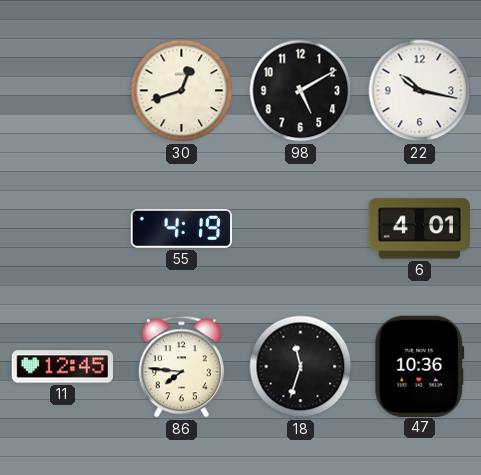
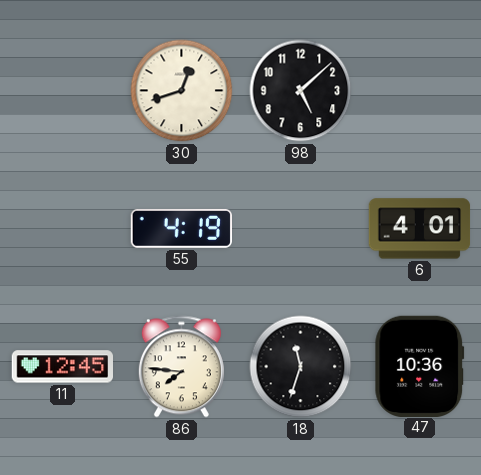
98: 5:10 -> 5:08 (301, 91)
22: 10:17 -> none (420, 91)
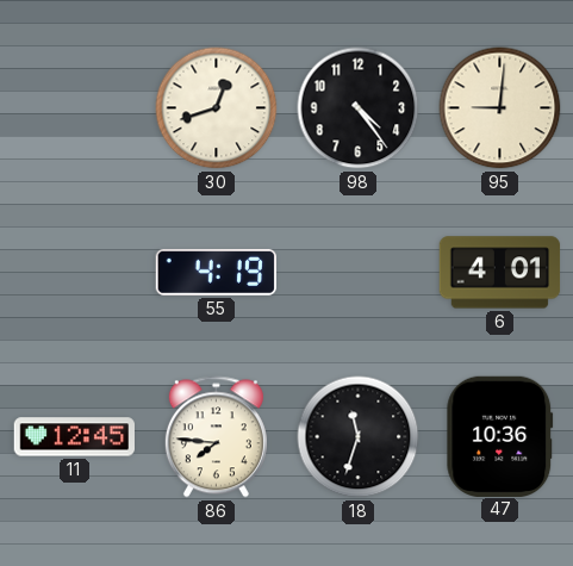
98: 5:08 -> 4:24 (359, 108)
95: none -> 9:01 (500, 108)
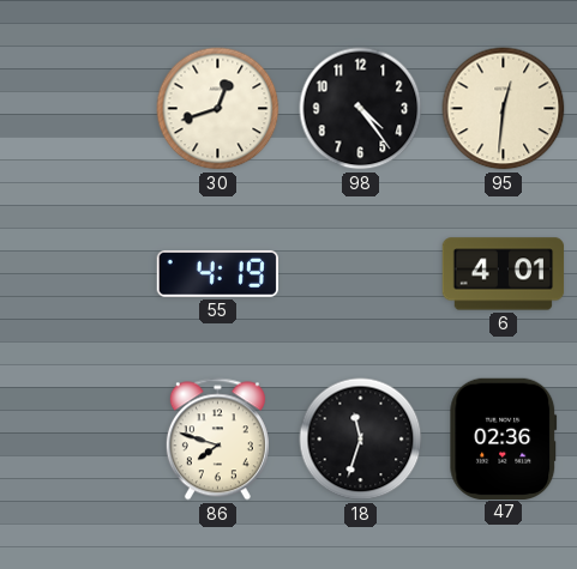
95: 9:01 -> 12:31 (504, 109)
11: 12:45 -> none (75, 437)
86: 7:46 -> 7:48 (217, 440)
47: 10:36 -> 02:36 (504, 438)
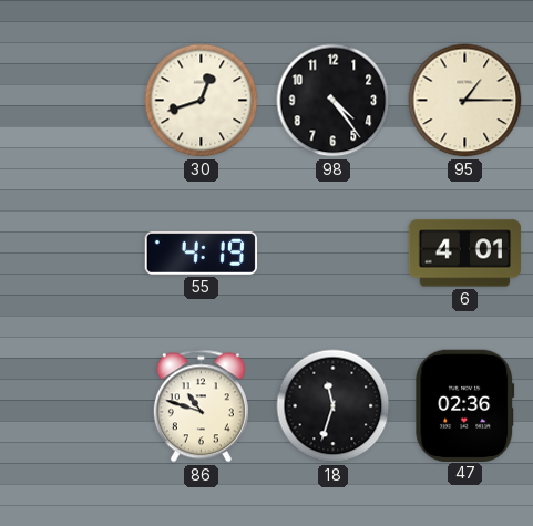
95: 12:31 -> 1:15 (465, 101)
86: 7:48 -> 10:48 (201, 406)
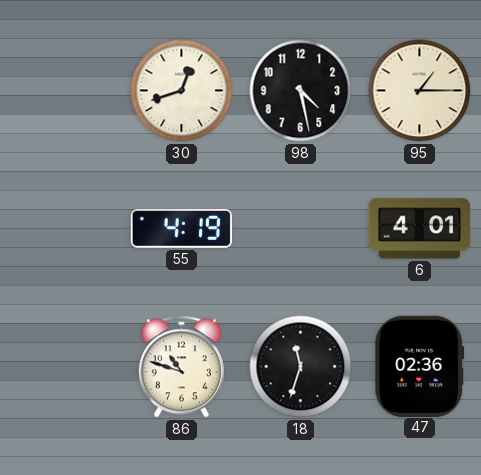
98: 4:24 -> 4:28 (301, 91)
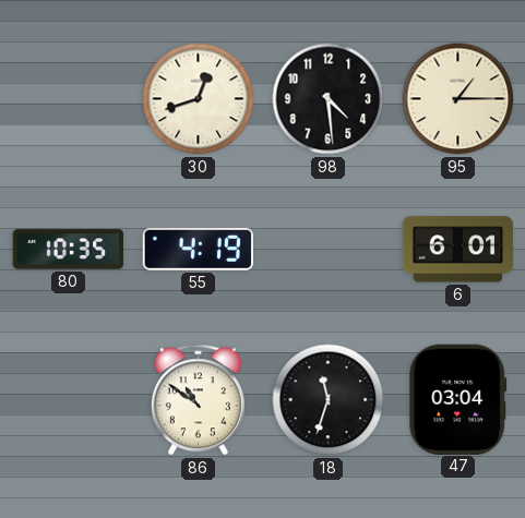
98: 4:28 -> 4:29 (329, 99)
80: none -> 10:35 (69, 250)
6: 4:01 -> 6:01 (458, 250)
86: 10:48 -> 10:51 (198, 400)
47: 02:36 -> 03:04 (458, 399)
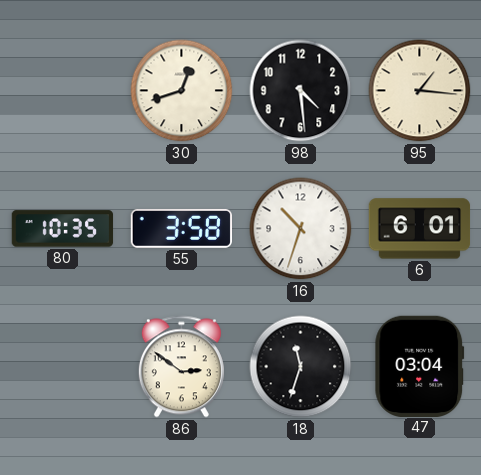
95: 1:15 -> 1:16 (420, 91)
55: 4:19 -> 3:58 (181, 228)
16: none -> 10:33 (301, 229)
86: 10:51 -> 2:51 (181, 367)
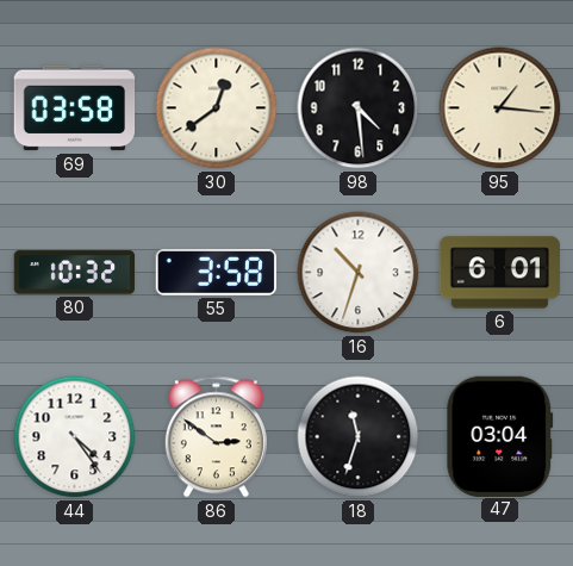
69: none -> 03:58 (75, 108)
30: 12:42 -> 12:39 (217, 108)
80: 10:35 -> 10:32 (75, 273)
44: none -> 4:24 (75, 437)
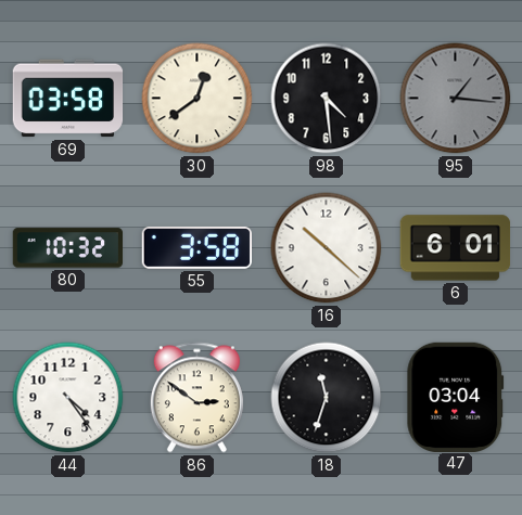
95 dial: cream -> grey (456, 99)
16: 10:33 -> 10:22 (327, 248)
